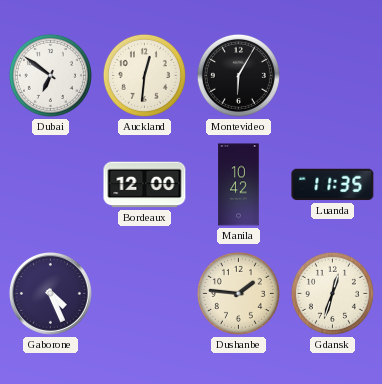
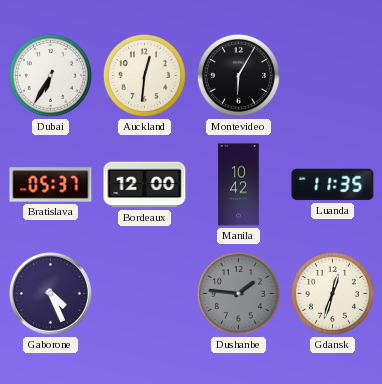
Dubai: 6:51 -> 6:35 (50, 75)
Bratislava: none -> 05:37 (51, 185)
Dushanbe dial: cream -> grey (238, 293)
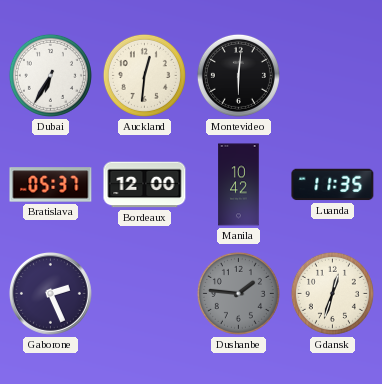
Montevideo: 6:05 -> 6:01 (238, 75)
Gaborone: 4:26 -> 2:26 (50, 293)
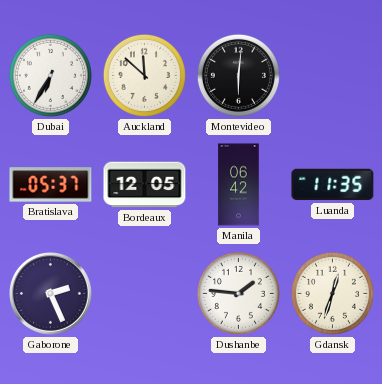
Auckland: 12:31 -> 11:52 (144, 75)
Bordeaux: 12:00 -> 12:05 (145, 185)
Manila: 10:42 -> 06:42 (239, 185)
Dushanbe dial: grey -> white (238, 293)
